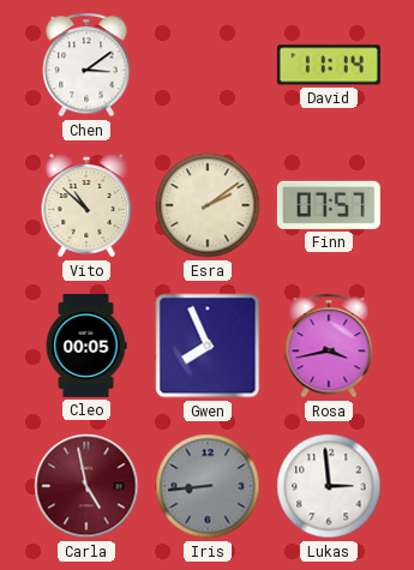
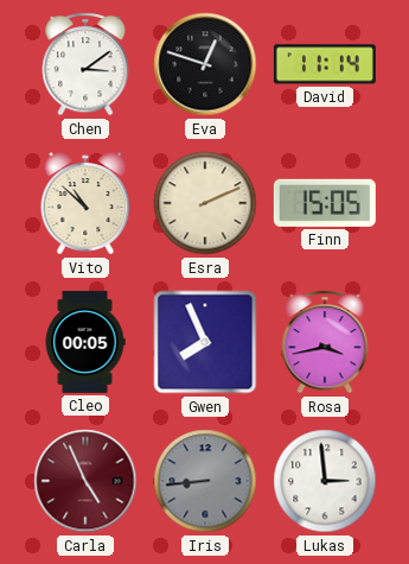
Eva: none -> 12:48 (205, 64)
Esra: 2:09 -> 2:11 (205, 203)
Finn: 07:57 -> 15:05 (325, 203)
Carla: 4:58 -> 4:56 (85, 481)
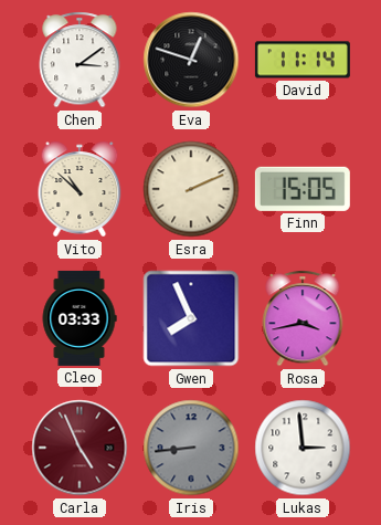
Cleo: 00:05 -> 03:33 (80, 318)
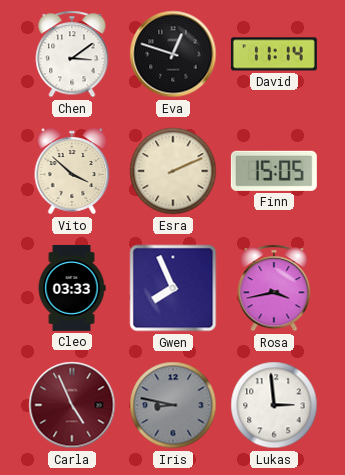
Vito: 10:52 -> 3:52 (72, 171)
Iris: 8:44 -> 8:47 (173, 405)
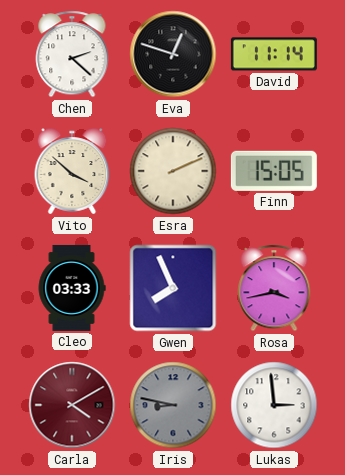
Chen: 3:09 -> 2:22 (72, 54)
Carla: 4:56 -> 4:10 (72, 405)
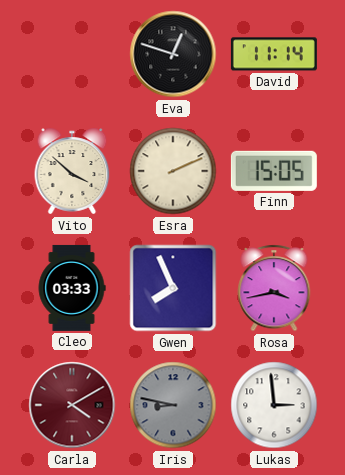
Chen: 2:22 -> none (72, 54)
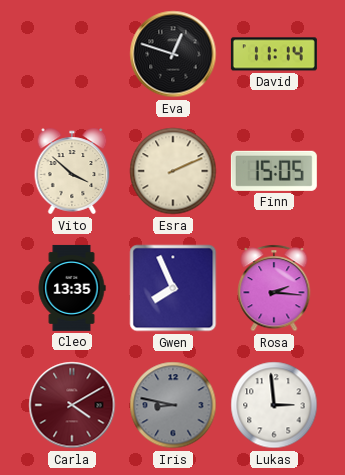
Cleo: 03:33 -> 13:35 (72, 288)
Rosa: 3:43 -> 2:16 (274, 288)
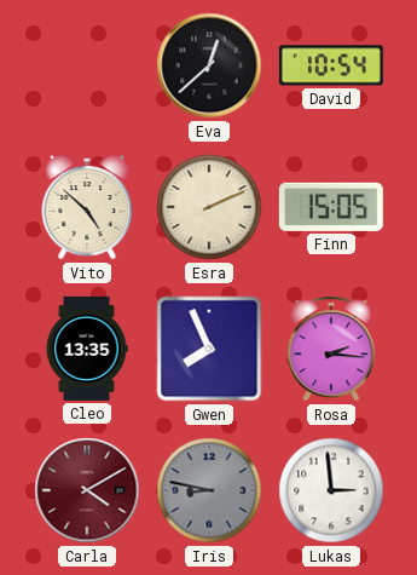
Eva: 12:48 -> 12:38 (209, 65)
David: 11:14 -> 10:54 (331, 65)
Vito: 3:52 -> 4:52 (87, 207)
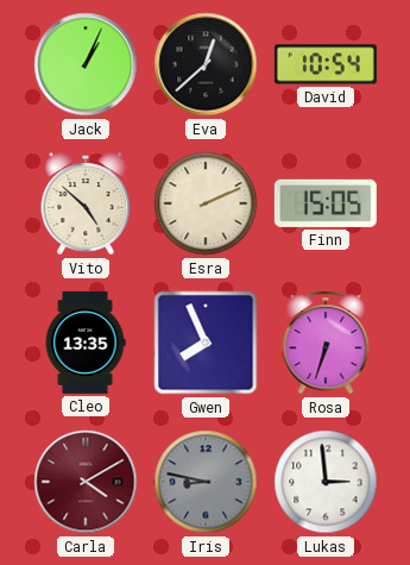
Jack: none -> 1:04 (86, 64)
Rosa: 2:16 -> 6:33 (326, 343)
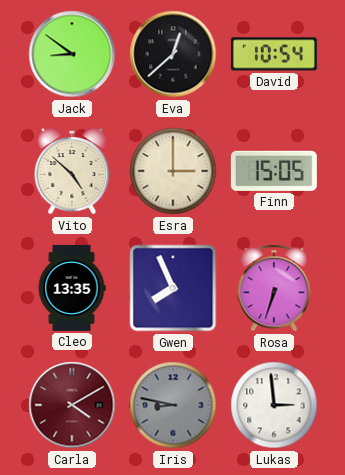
Jack: 1:04 -> 8:51 (72, 54)
Esra: 2:11 -> 3:00 (173, 171)
